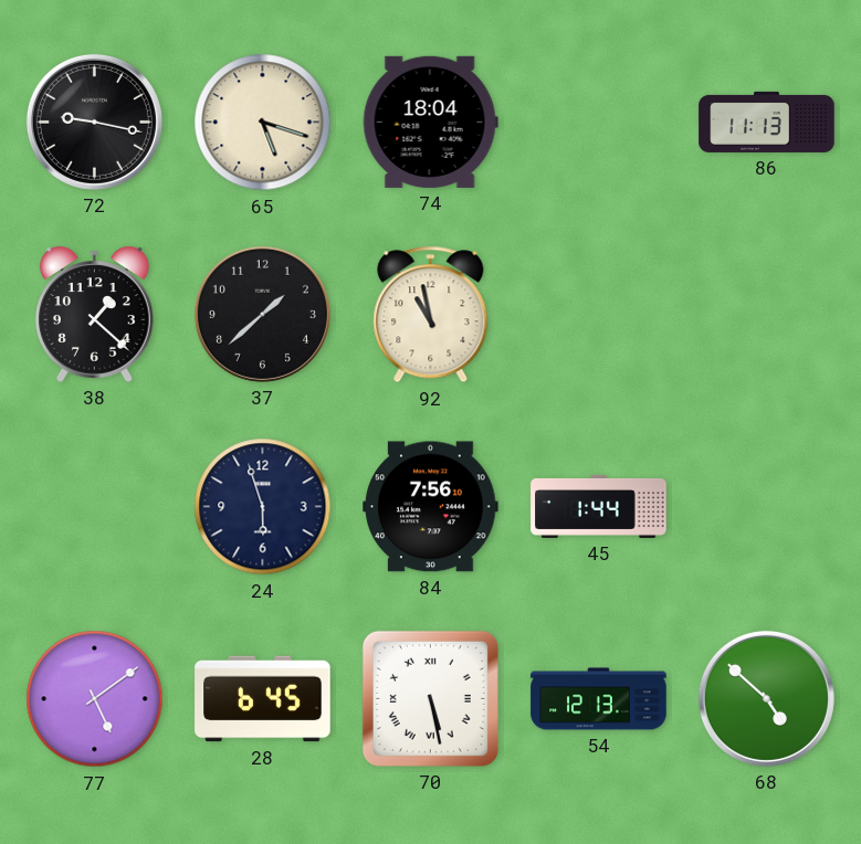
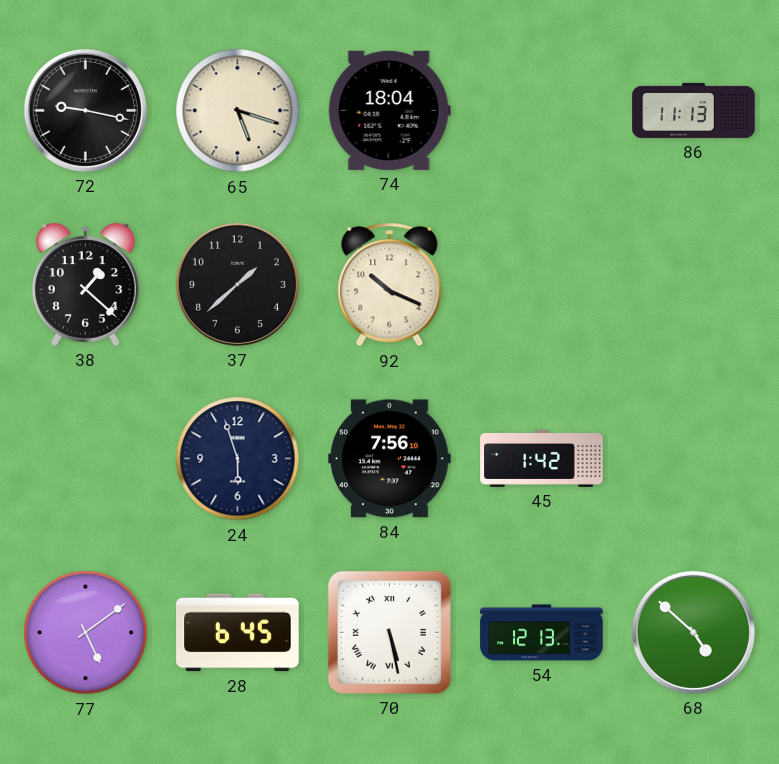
92: 10:58 -> 10:19 (390, 285)
45: 1:44 -> 1:42 (542, 458)
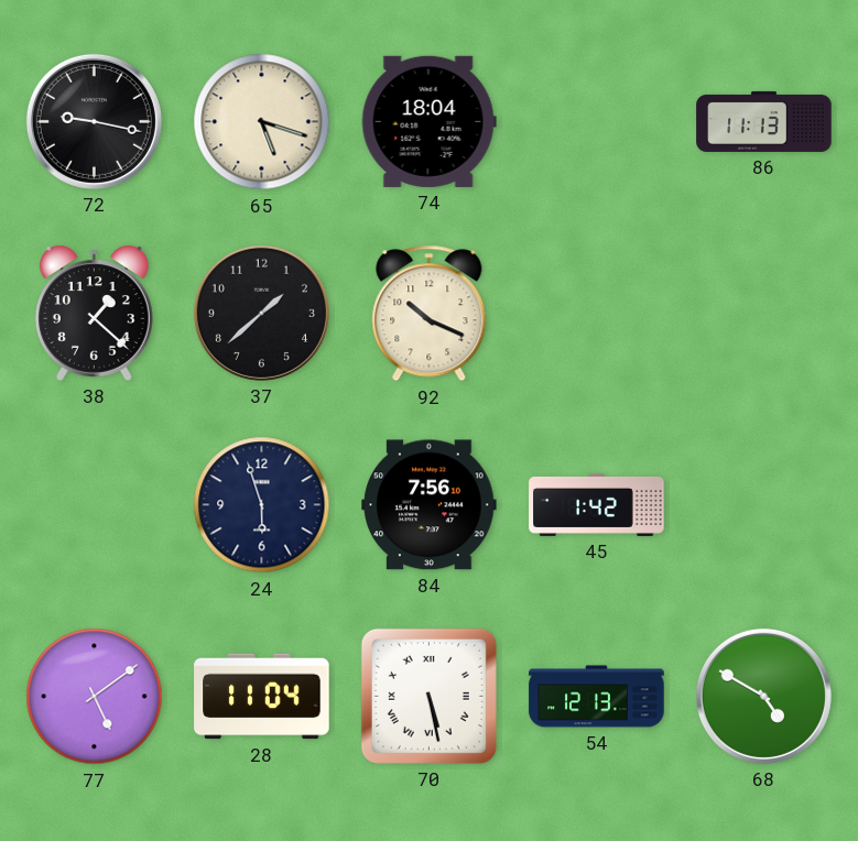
28: 6:45 -> 11:04 (262, 697)
68: 4:52 -> 4:50 (763, 696)
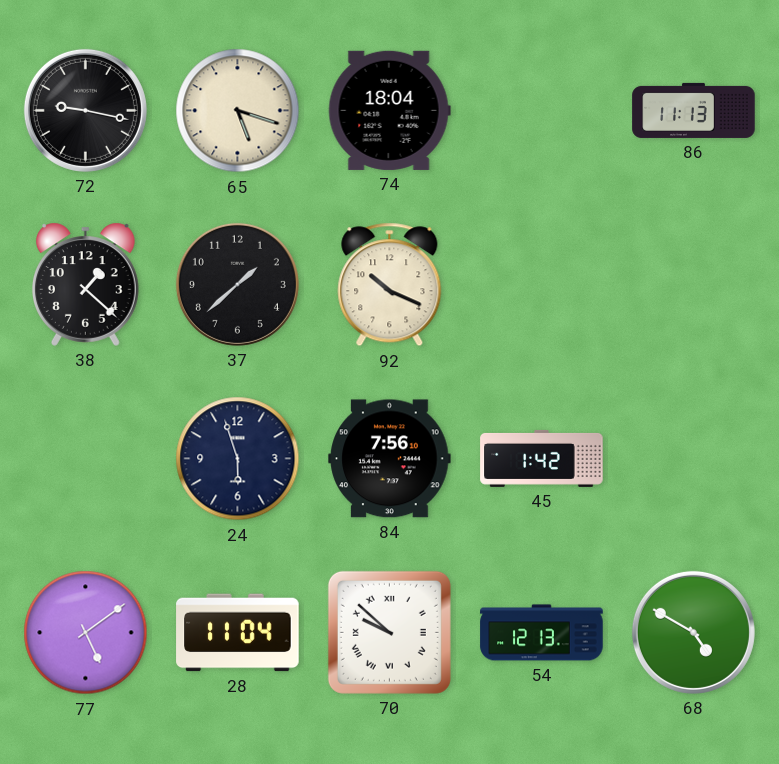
70: 5:28 -> 9:52 (389, 632)
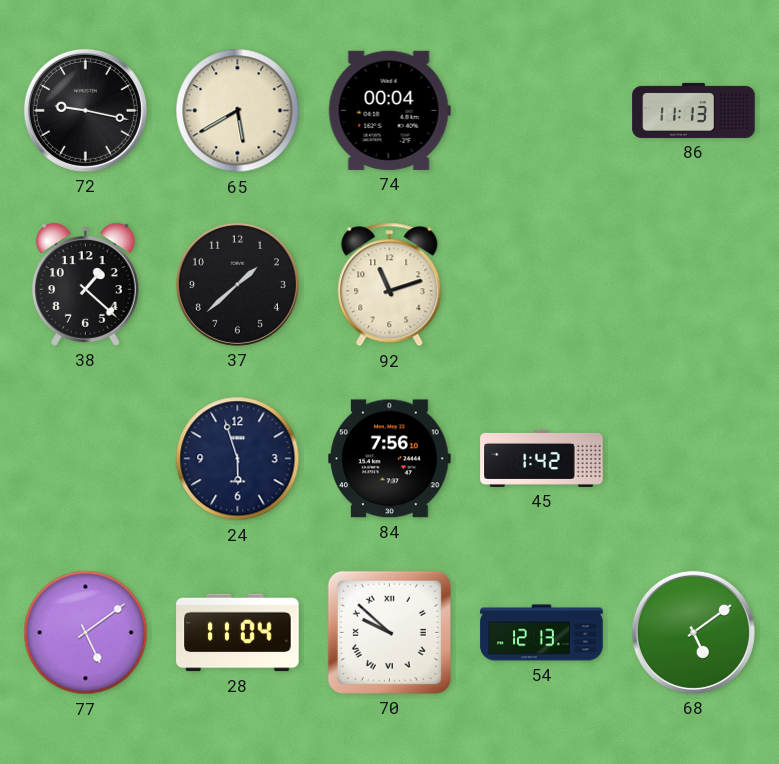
65: 5:18 -> 5:40 (238, 111)
74: 18:04 -> 00:04 (389, 110)
92: 10:19 -> 11:12 (390, 285)
68: 4:50 -> 5:09 (693, 632)
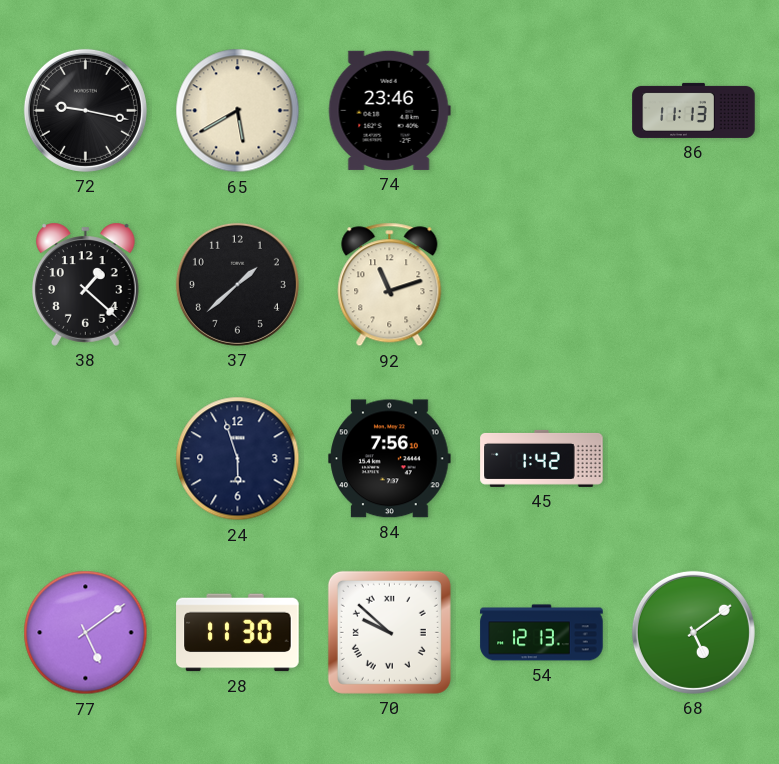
74: 00:04 -> 23:46 (389, 110)
28: 11:04 -> 11:30 (238, 633)
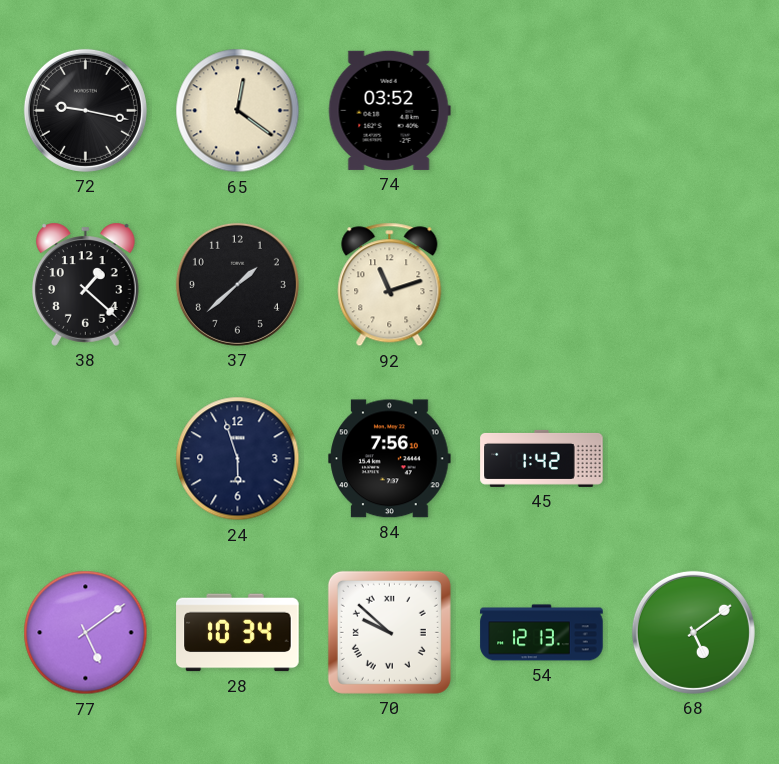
65: 5:40 -> 12:21 (238, 111)
74: 23:46 -> 03:52 (389, 110)
86: 11:13 -> none (694, 110)
28: 11:30 -> 10:34 (238, 633)
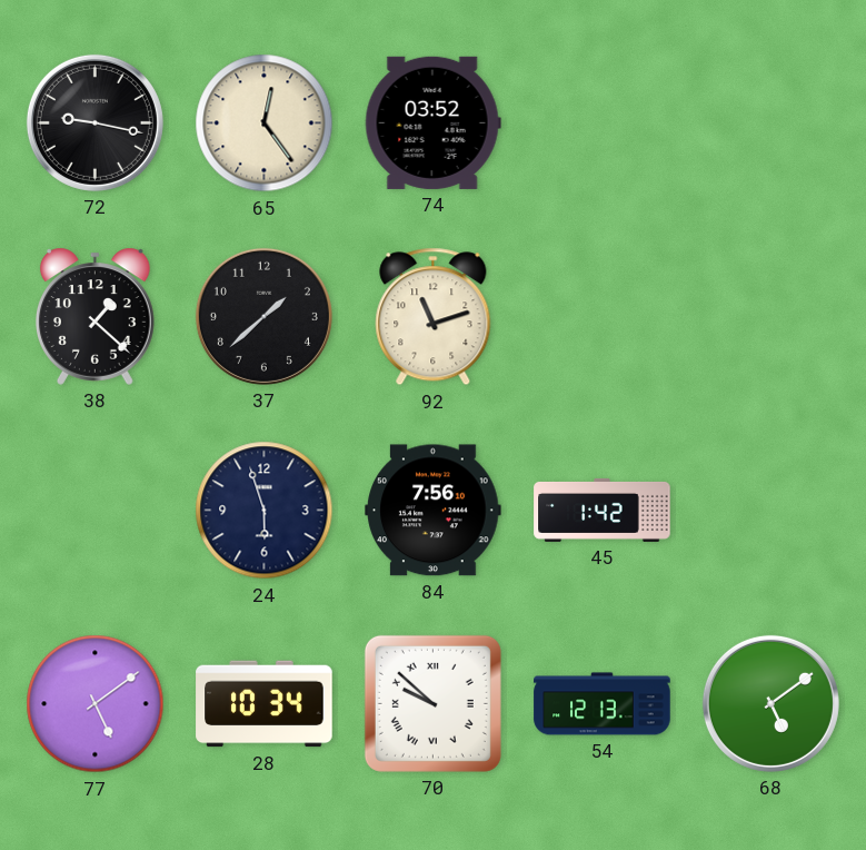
65: 12:21 -> 12:24 (265, 123)
